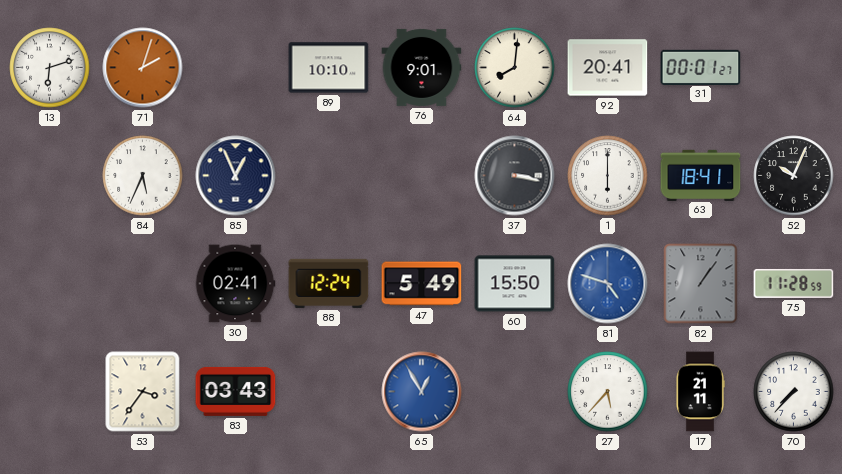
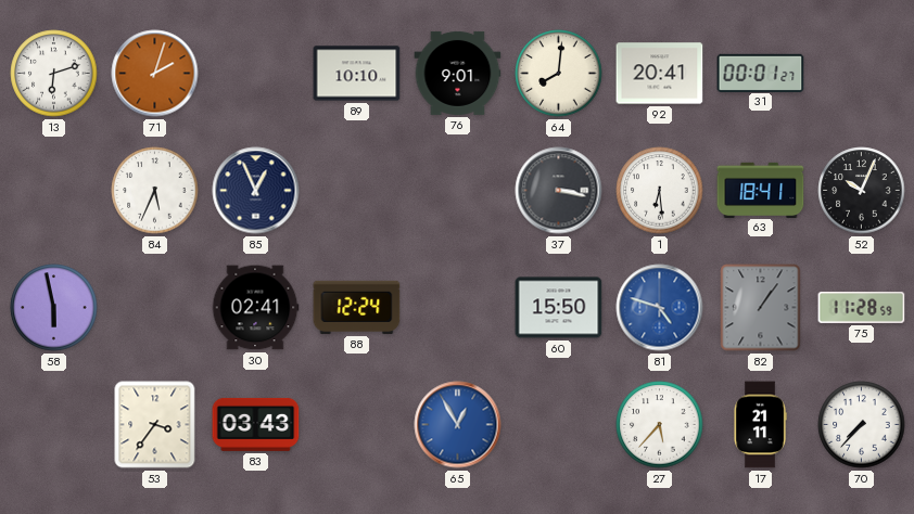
1: 6:00 -> 6:29 (660, 191)
58: none -> 5:58 (54, 308)
47: 5:49 -> none (422, 284)
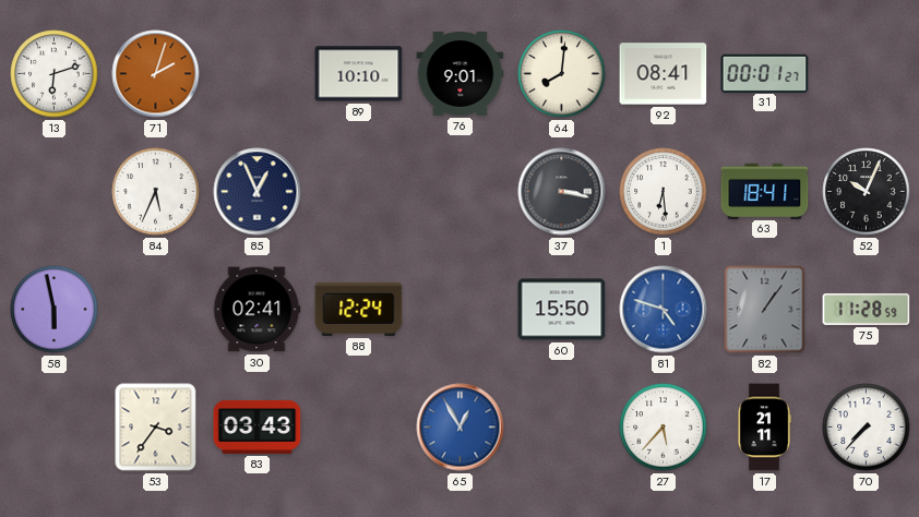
92: 20:41 -> 08:41 (664, 74)
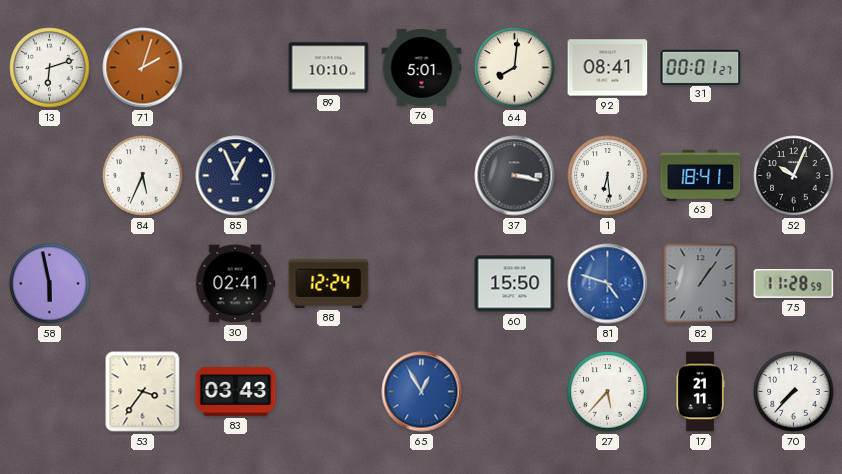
76: 9:01 -> 5:01 (422, 67)
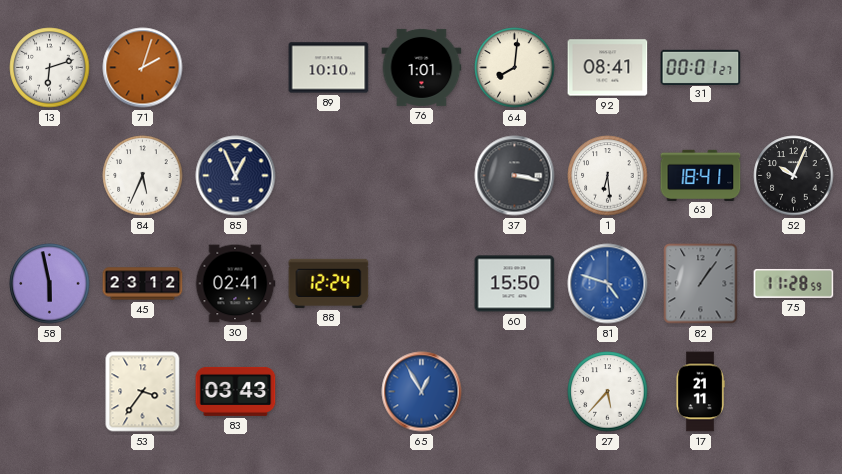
76: 5:01 -> 1:01 (422, 67)
45: none -> 23:12 (143, 284)
70: 7:37 -> none (794, 392)
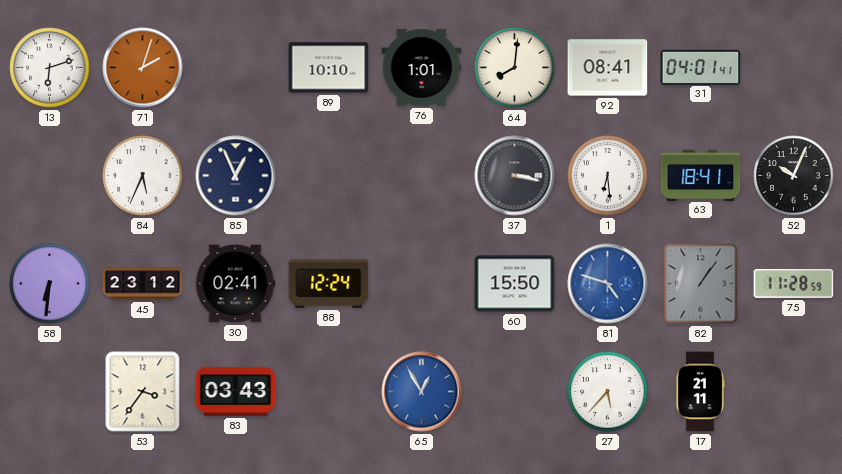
31: 00:01 -> 04:01 (701, 67)
58: 5:58 -> 6:31 (50, 284)
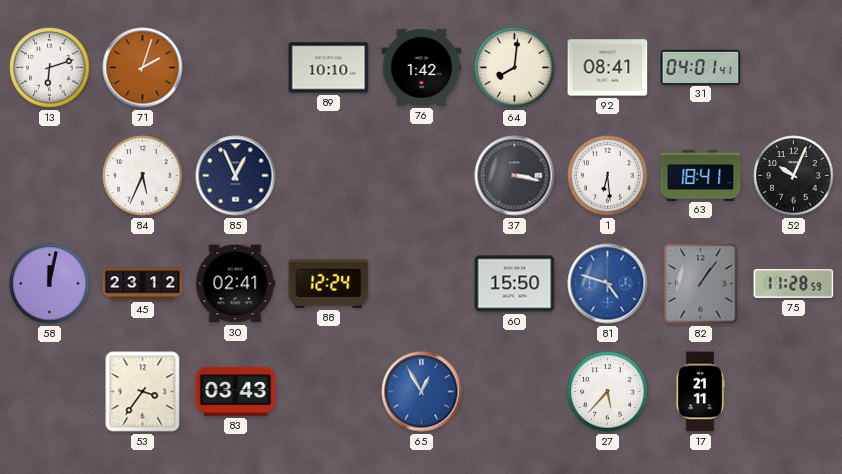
76: 1:01 -> 1:42 (422, 67)
58: 6:31 -> 12:02 (50, 284)
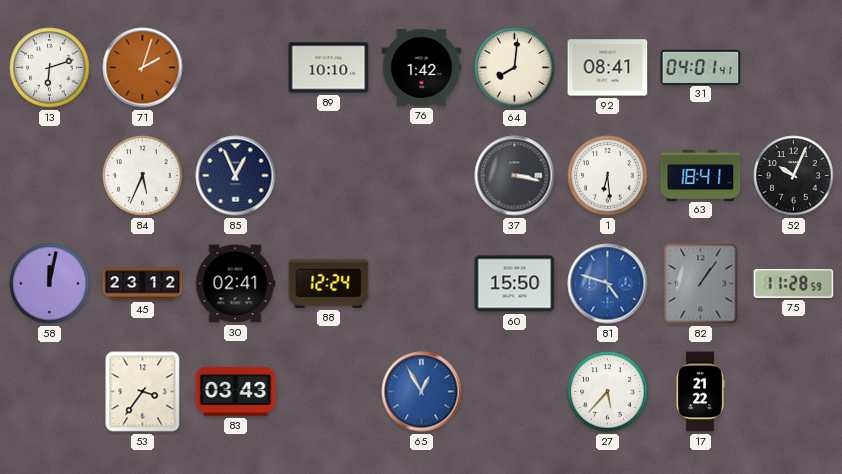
17: 21:11 -> 21:22 (700, 392)
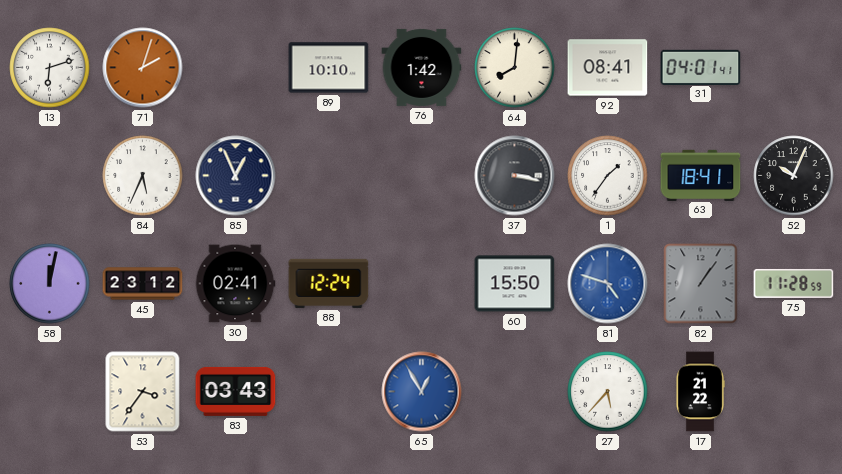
1: 6:29 -> 1:36 (608, 176)
